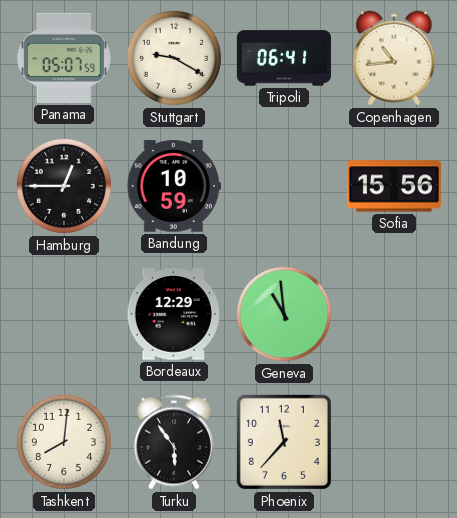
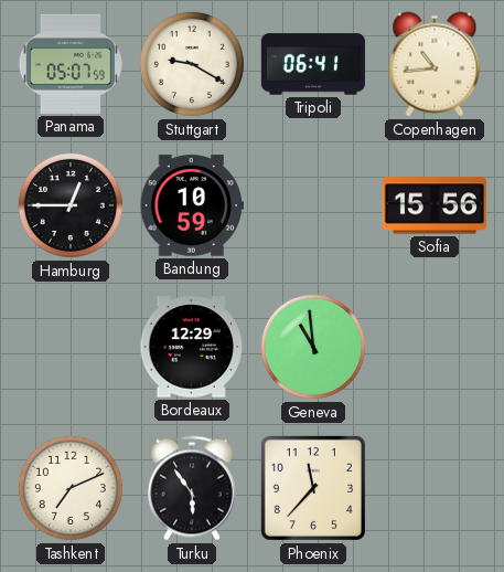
Tashkent: 8:01 -> 7:11 (71, 488)
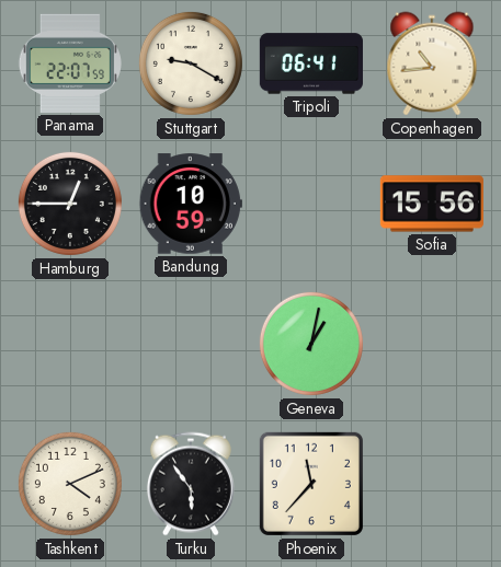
Panama: 05:07 -> 22:07 (70, 63)
Bordeaux: 12:29 -> none (192, 347)
Geneva: 10:59 -> 1:02 (311, 344)
Tashkent: 7:11 -> 4:11 (70, 484)
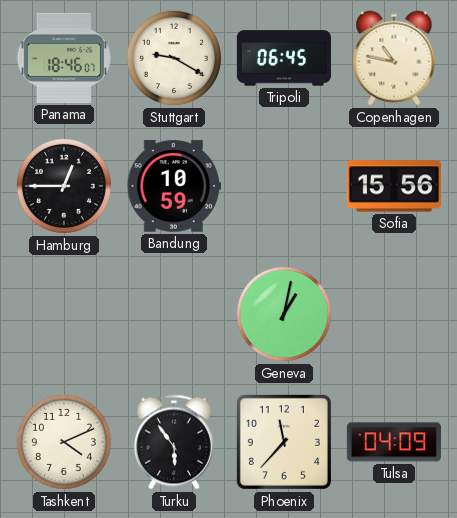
Panama: 22:07 -> 18:46 (64, 58)
Tripoli: 06:41 -> 06:45 (284, 58)
Copenhagen: 10:44 -> 10:47 (394, 58)
Tulsa: none -> 04:09 (394, 442)
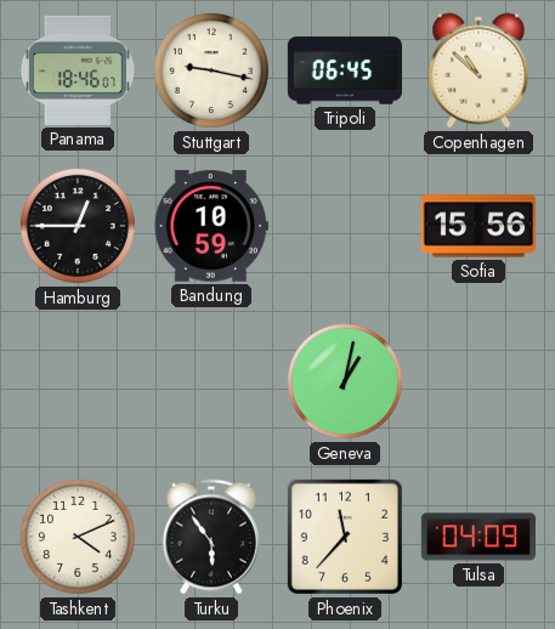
Stuttgart: 9:20 -> 9:17 (211, 70)
Copenhagen: 10:47 -> 10:52 (478, 70)
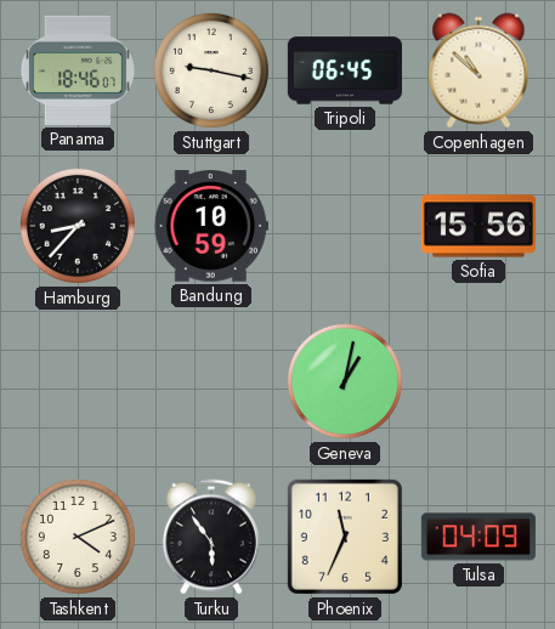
Hamburg: 12:45 -> 8:37 (78, 226)
Phoenix: 11:37 -> 11:34 (345, 537)
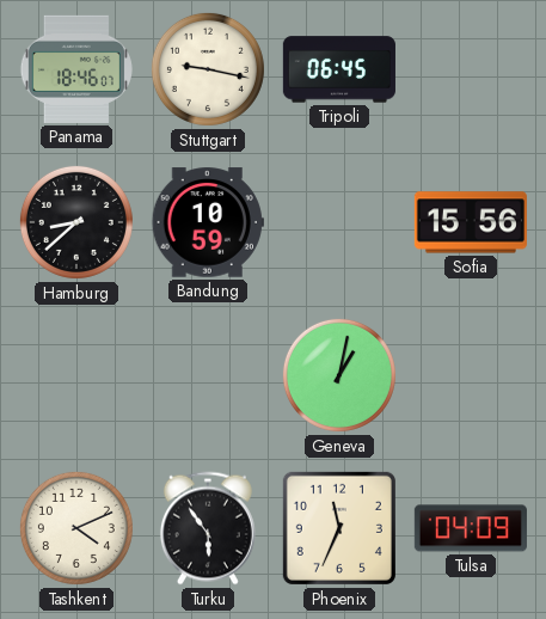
Copenhagen: 10:52 -> none (478, 70)
Hamburg: 8:37 -> 8:38 (76, 222)
